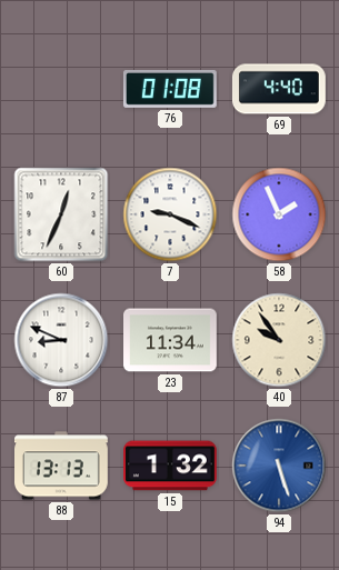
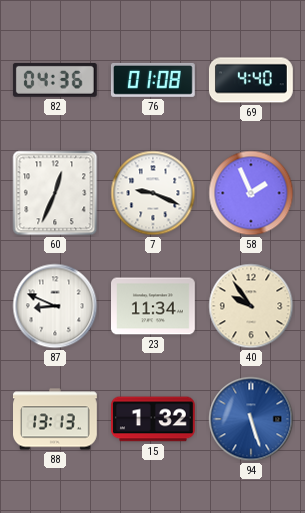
82: none -> 04:36 (55, 80)
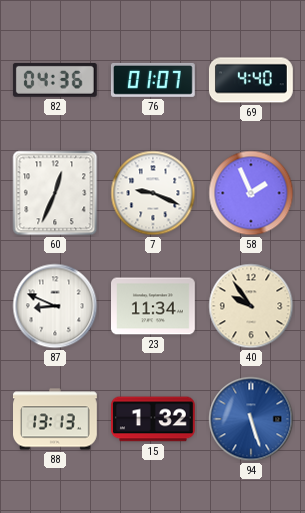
76: 01:08 -> 01:07 (153, 80)
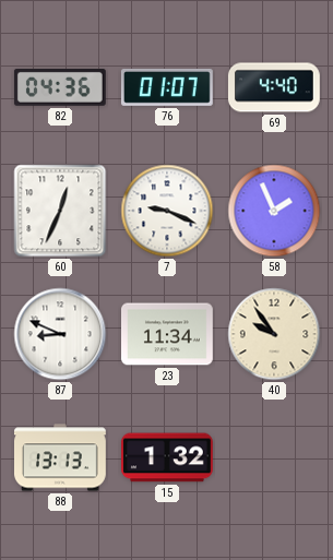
94: 5:27 -> none (251, 419)
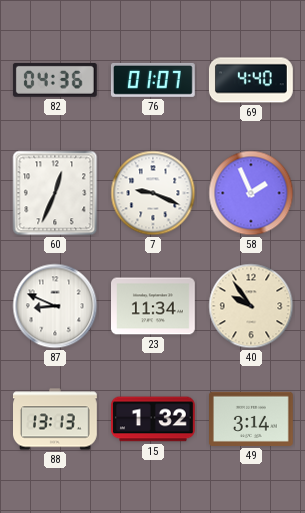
49: none -> 3:14 (252, 419)
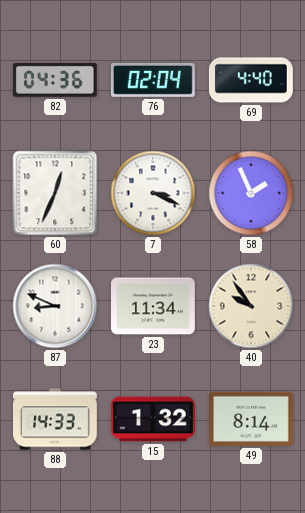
76: 01:07 -> 02:04 (153, 80)
7: 9:19 -> 3:19 (153, 193)
88: 13:13 -> 14:33 (56, 419)
49: 3:14 -> 8:14 (252, 419)
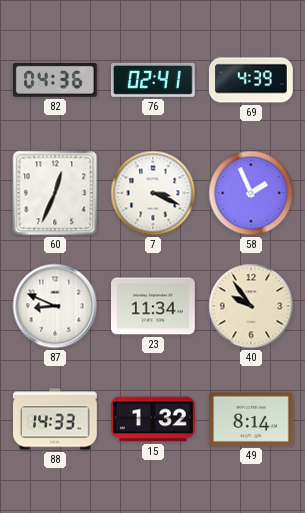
76: 02:04 -> 02:41 (153, 80)
69: 4:40 -> 4:39 (251, 80)
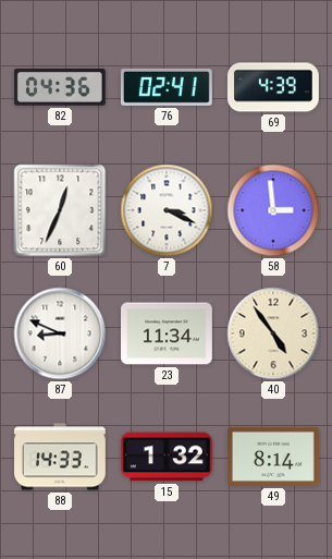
58: 1:56 -> 2:59 (273, 210)
40: 9:54 -> 4:54 (273, 333)
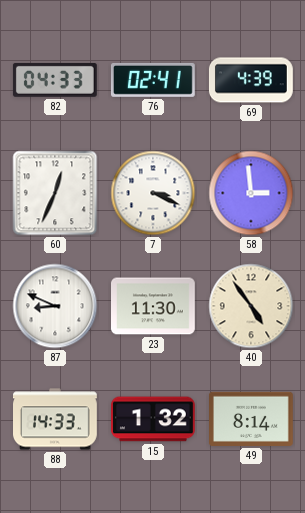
82: 04:36 -> 04:33 (55, 80)
23: 11:34 -> 11:30 (154, 306)
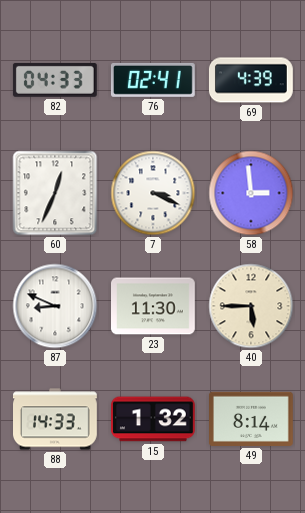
40: 4:54 -> 5:45 (251, 306)
